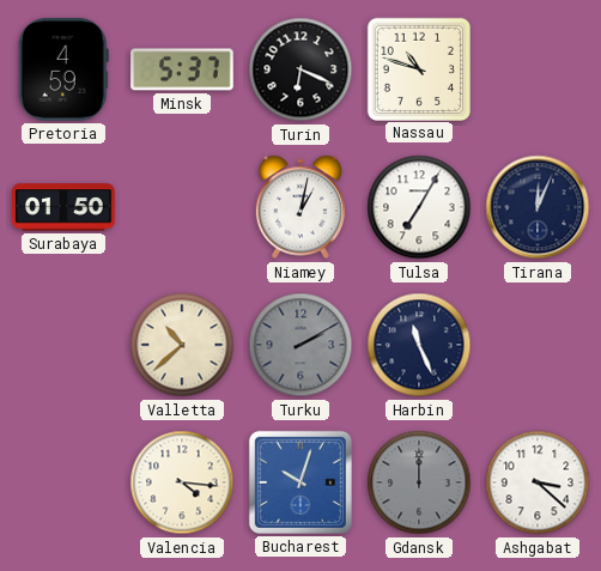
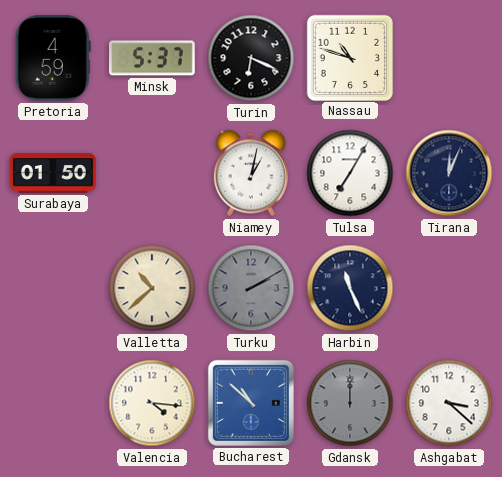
Bucharest: 10:03 -> 10:52 (251, 403)
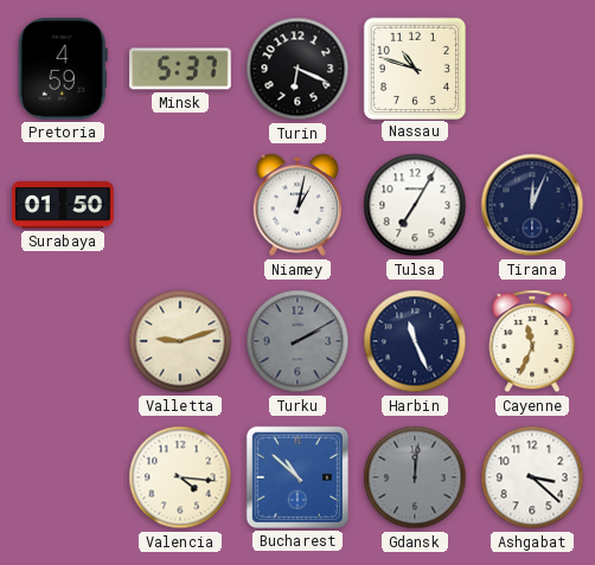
Valletta: 10:38 -> 9:12 (180, 341)
Cayenne: none -> 11:34 (532, 341)
Gdansk: 12:00 -> 12:01 (415, 477)
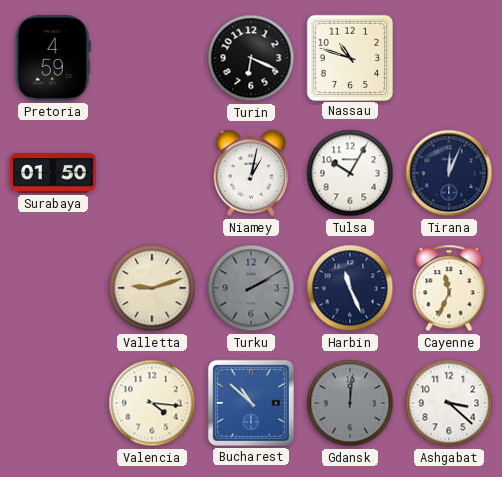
Minsk: 5:37 -> none (180, 69)
Tulsa: 7:05 -> 10:05 (350, 173)
